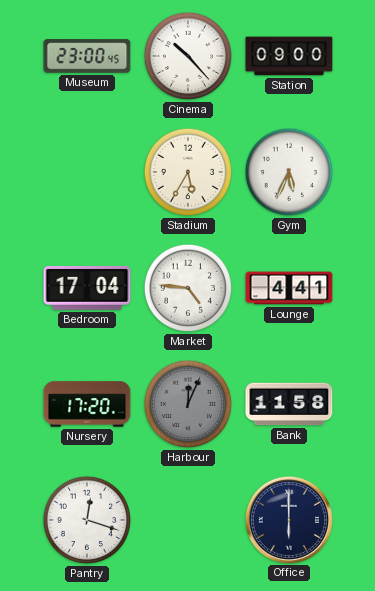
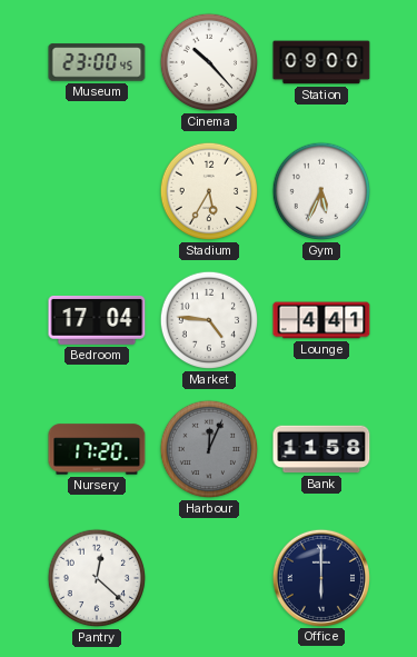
Pantry: 12:18 -> 12:22 (97, 578)
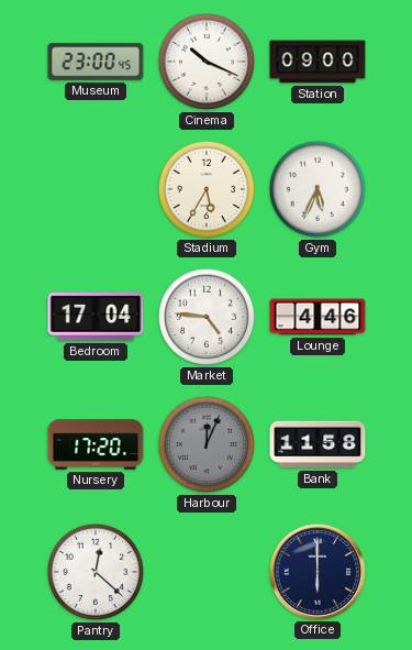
Cinema: 10:23 -> 10:19 (207, 62)
Lounge: 4:41 -> 4:46 (318, 317)
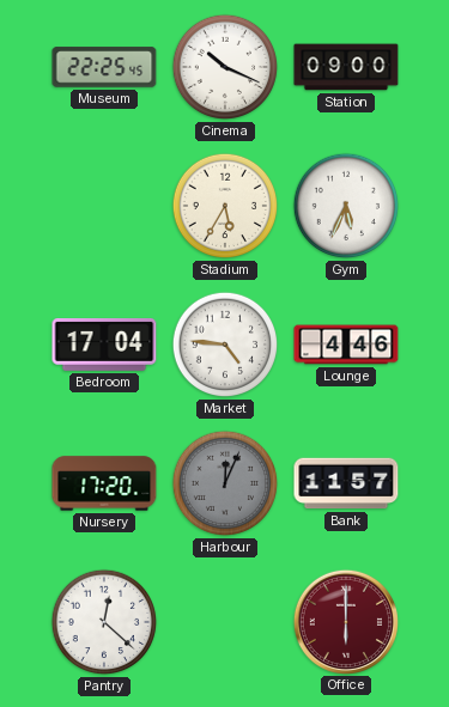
Museum: 23:00 -> 22:25 (104, 67)
Bank: 11:58 -> 11:57 (346, 483)
Office dial: navy -> burgundy (345, 621)
